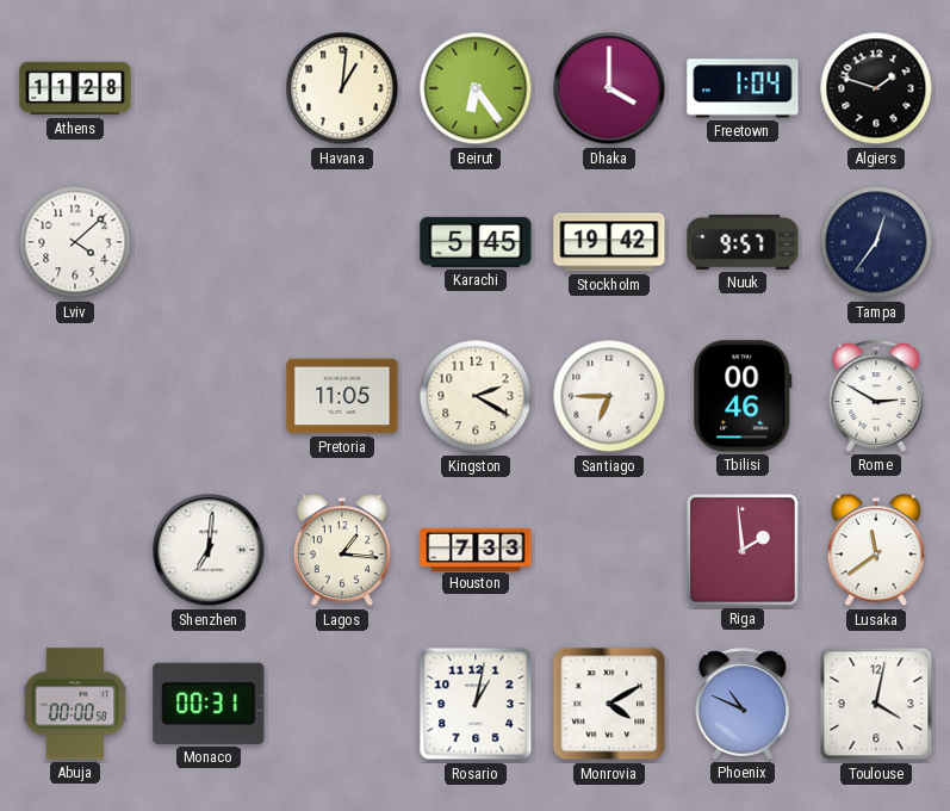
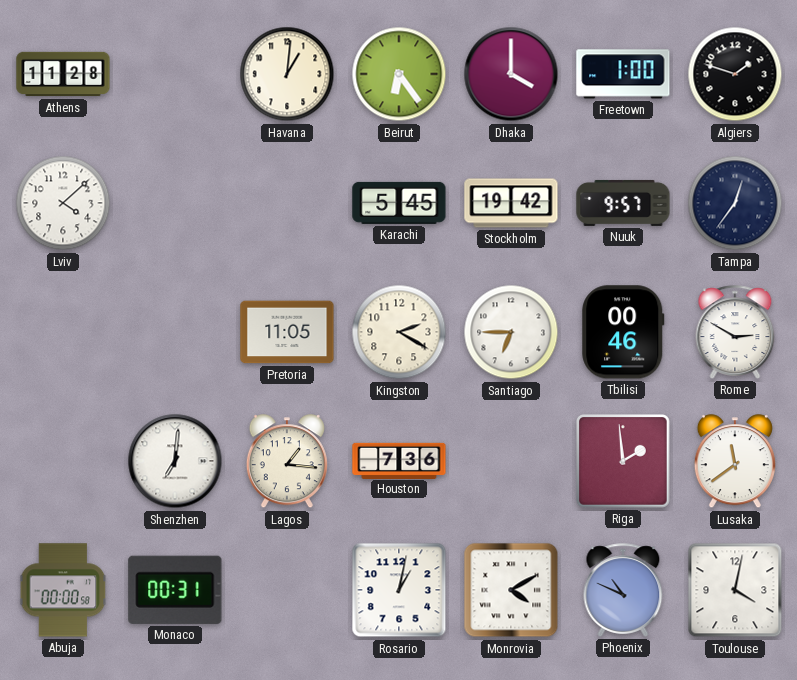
Freetown: 1:04 -> 1:00 (623, 74)
Houston: 7:33 -> 7:36 (399, 460)
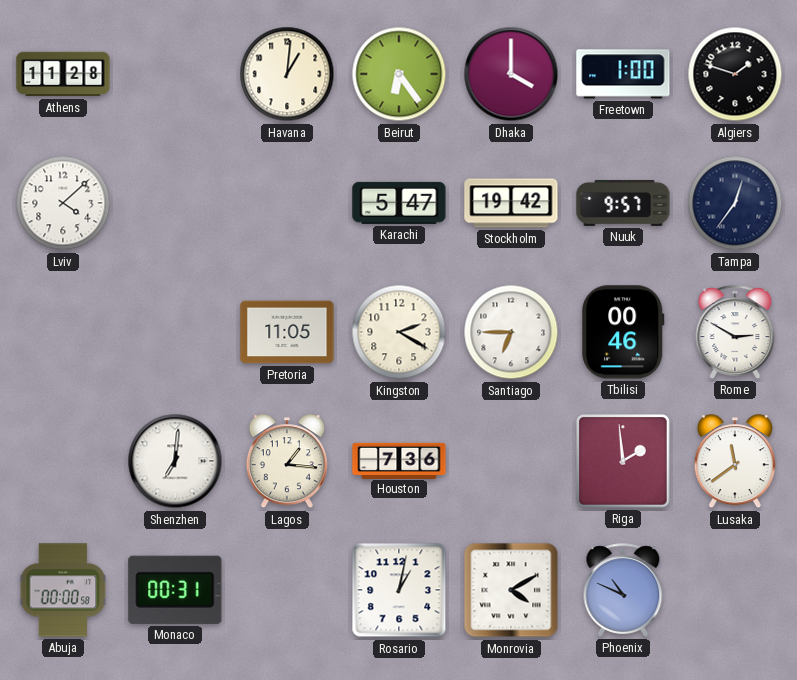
Karachi: 5:45 -> 5:47 (399, 203)
Toulouse: 4:02 -> none (735, 590)
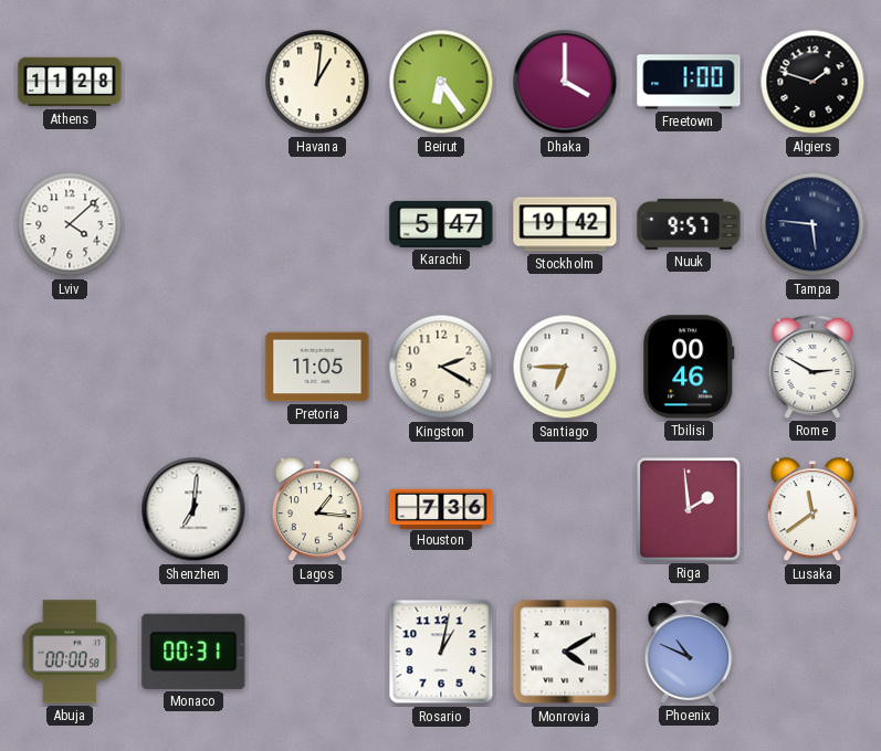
Tampa: 12:36 -> 5:46 (812, 224)
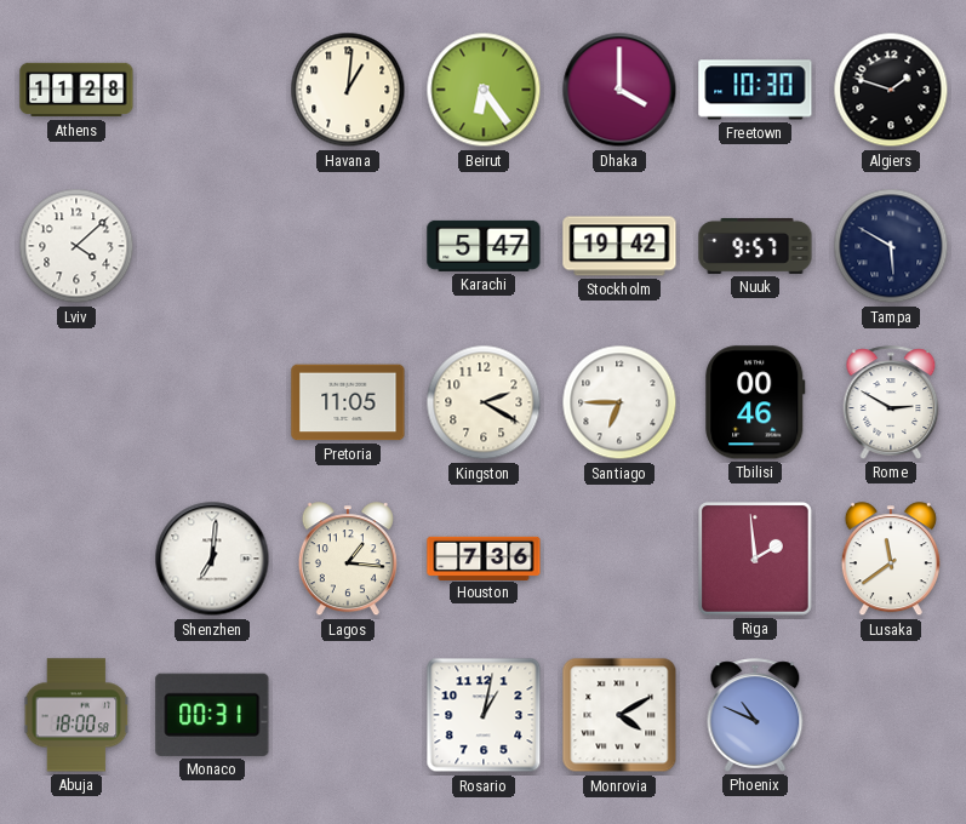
Freetown: 1:00 -> 10:30 (755, 90)
Tampa: 5:46 -> 5:50 (891, 246)
Abuja: 00:00 -> 18:00 (76, 715)
